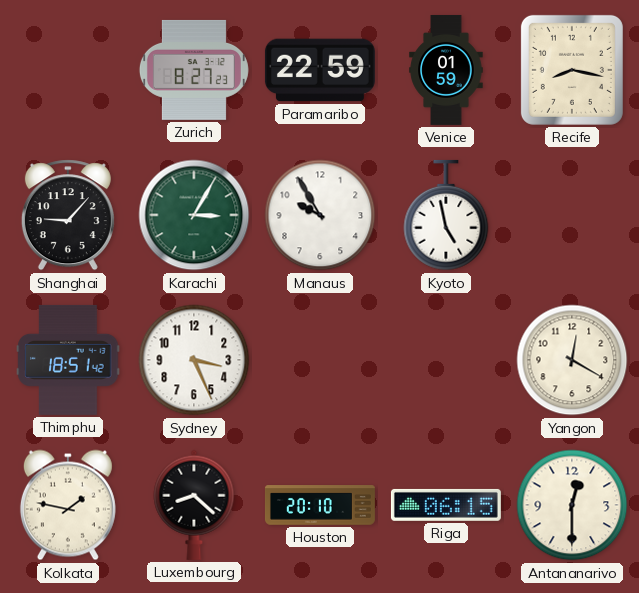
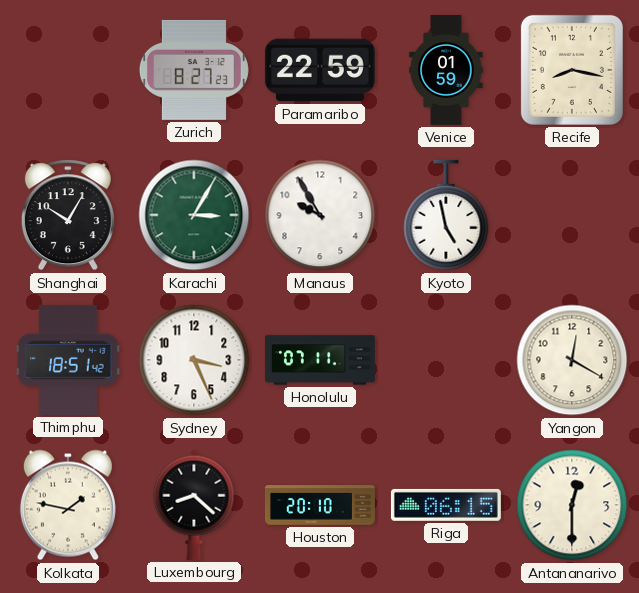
Shanghai: 9:07 -> 10:05 (68, 215)
Honolulu: none -> 07:11 (320, 360)
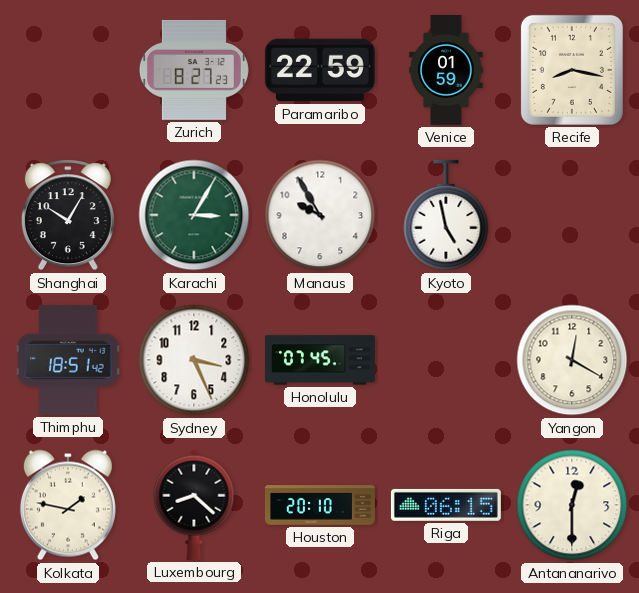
Honolulu: 07:11 -> 07:45 (320, 360)
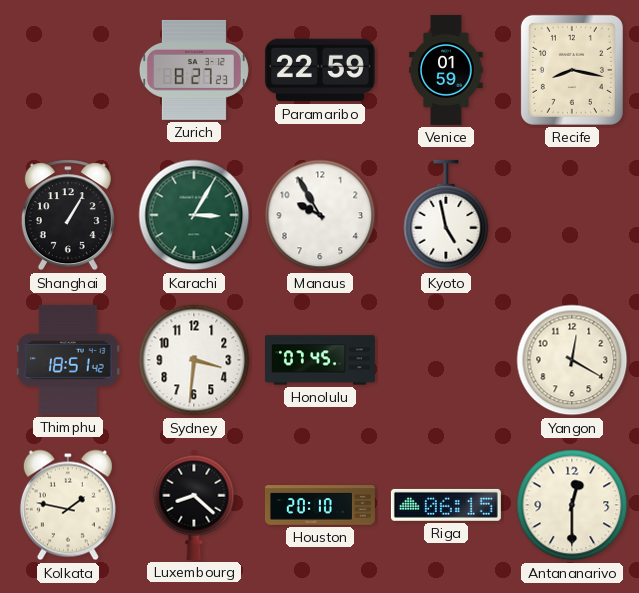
Shanghai: 10:05 -> 1:05 (68, 215)
Sydney: 3:26 -> 3:31 (194, 360)
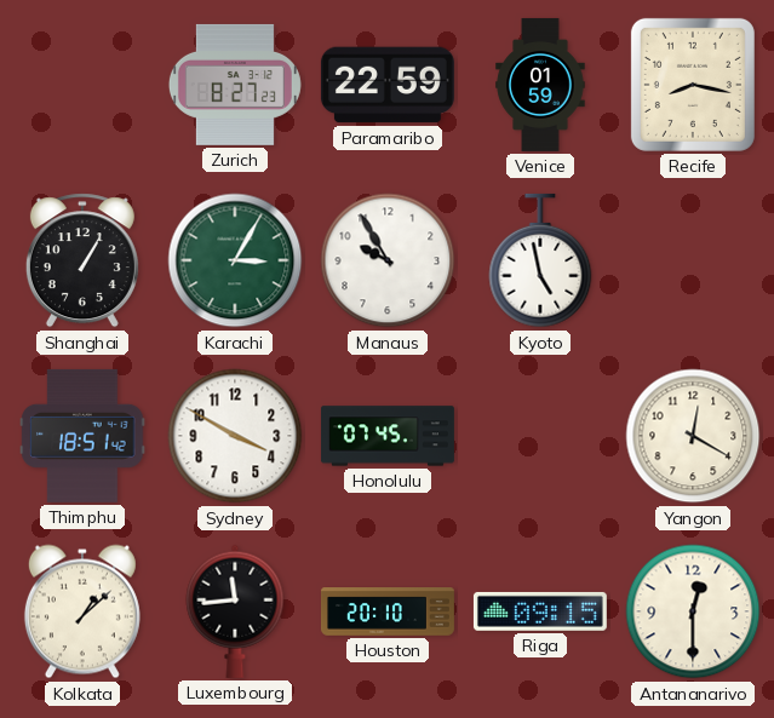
Sydney: 3:31 -> 3:50 (235, 436)
Kolkata: 1:47 -> 1:08 (82, 611)
Luxembourg: 8:22 -> 11:44 (235, 611)
Riga: 06:15 -> 09:15 (540, 611)
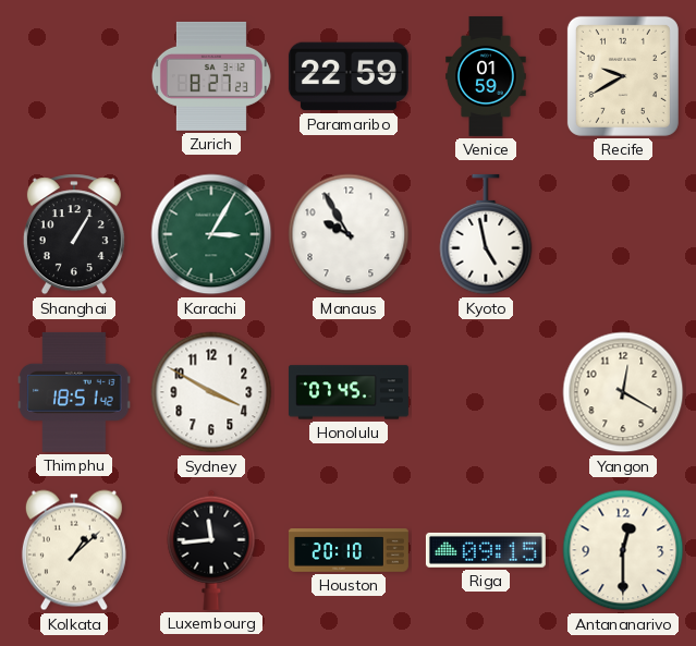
Recife: 8:17 -> 9:40 (623, 76)
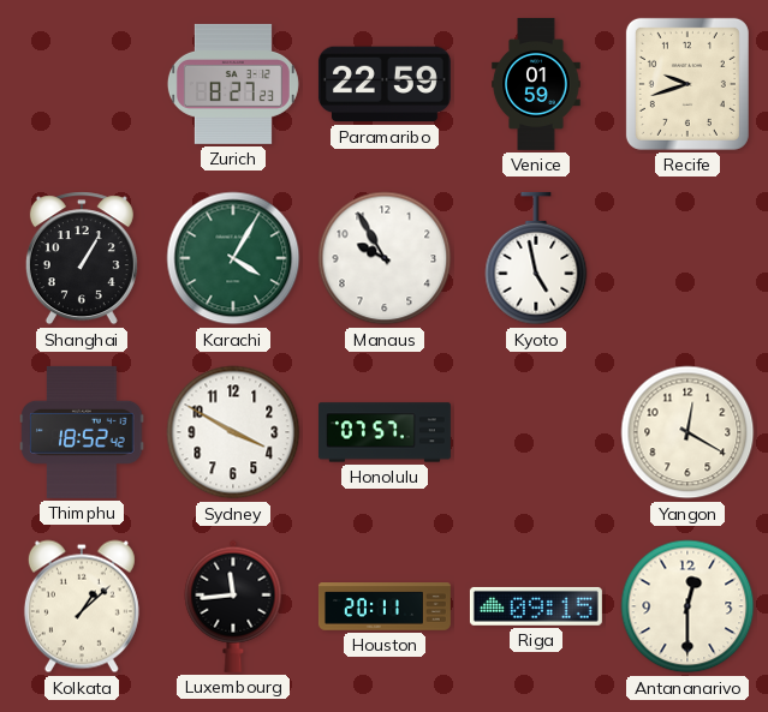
Recife: 9:40 -> 9:42 (687, 84)
Karachi: 3:05 -> 4:05 (233, 258)
Thimphu: 18:51 -> 18:52 (82, 432)
Honolulu: 07:45 -> 07:57 (385, 432)
Houston: 20:10 -> 20:11 (385, 606)
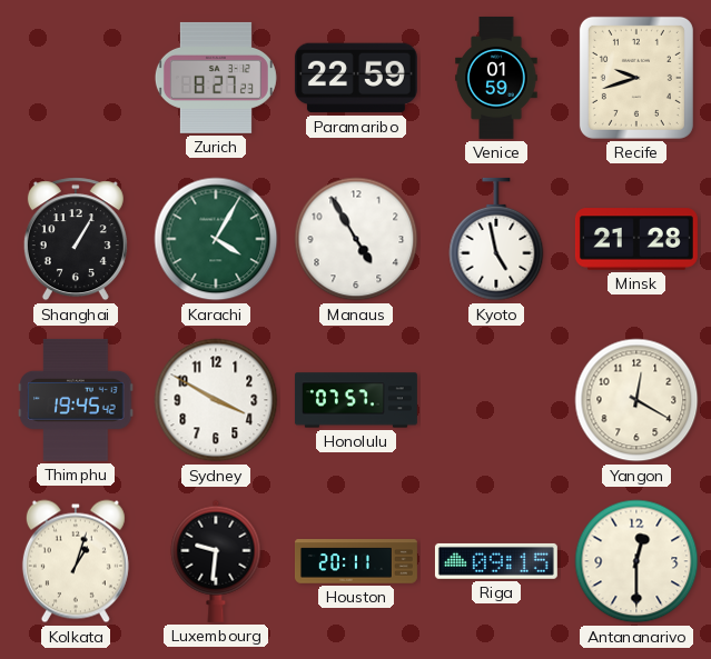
Manaus: 9:55 -> 4:55 (356, 239)
Minsk: none -> 21:28 (636, 239)
Thimphu: 18:52 -> 19:45 (76, 400)
Kolkata: 1:08 -> 1:03 (76, 561)
Luxembourg: 11:44 -> 9:31 (216, 561)
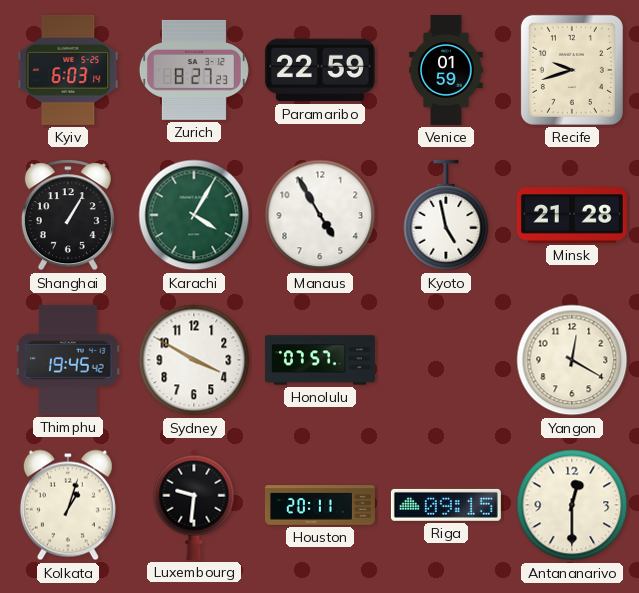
Kyiv: none -> 6:03 (68, 70)
